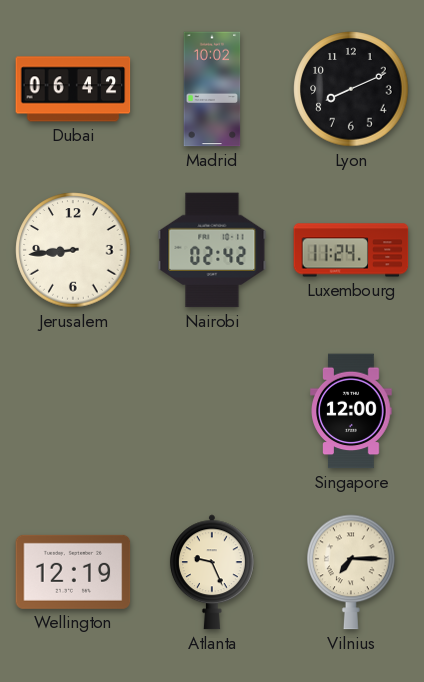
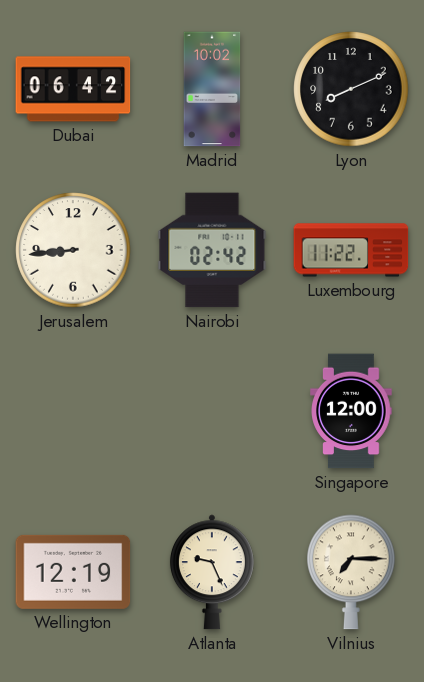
Luxembourg: 11:24 -> 11:22 (351, 250)
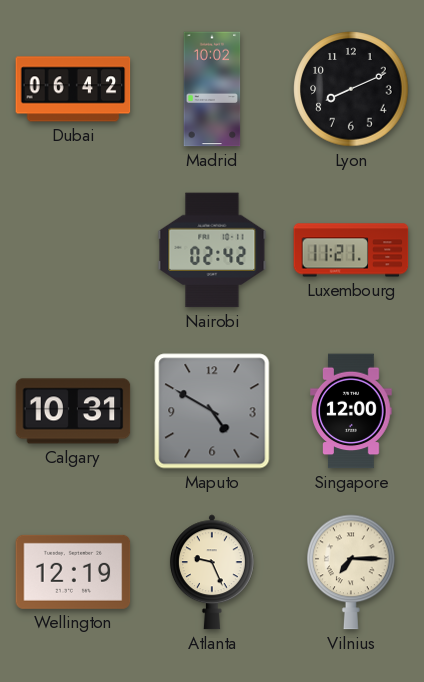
Jerusalem: 8:44 -> none (73, 250)
Luxembourg: 11:22 -> 11:21 (351, 250)
Calgary: none -> 10:31 (73, 411)
Maputo: none -> 4:50 (212, 411)
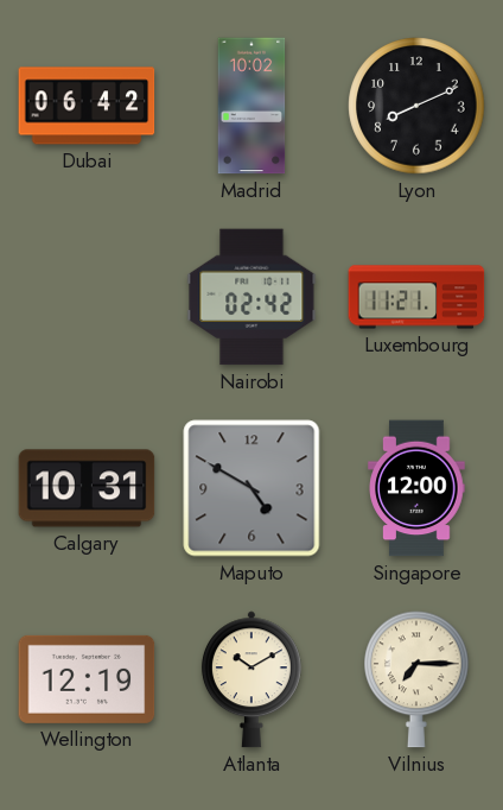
Atlanta: 9:26 -> 10:10 (251, 679)
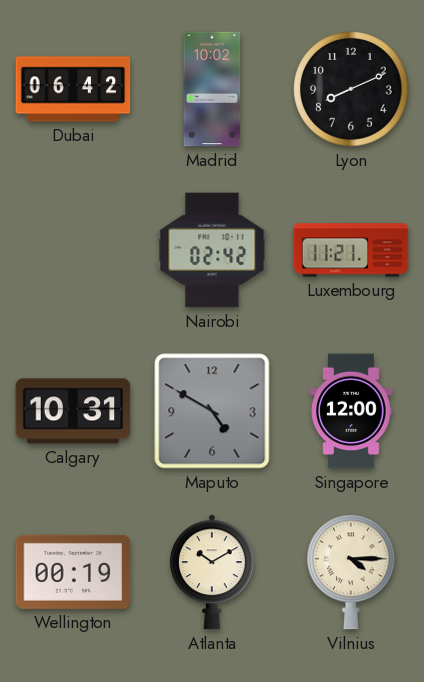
Wellington: 12:19 -> 00:19 (73, 572)
Vilnius: 7:15 -> 4:15 (351, 572)
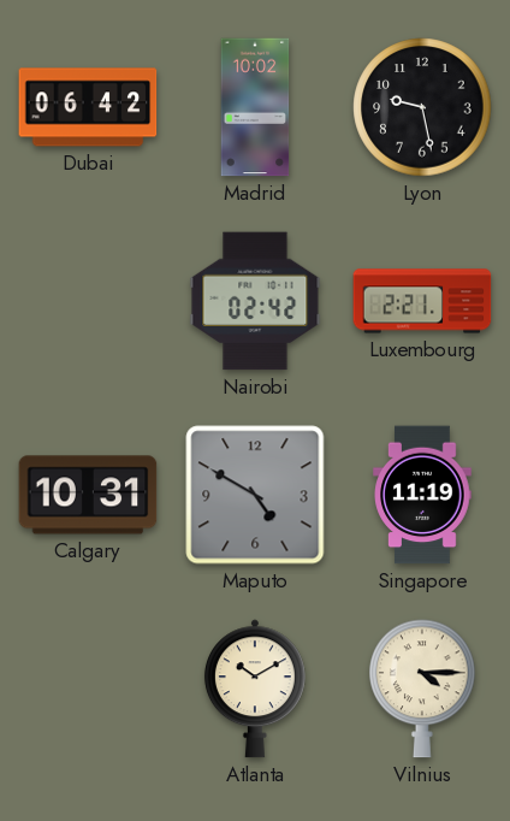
Lyon: 8:11 -> 9:28 (422, 107)
Luxembourg: 11:21 -> 2:21 (422, 301)
Singapore: 12:00 -> 11:19 (422, 495)
Wellington: 00:19 -> none (73, 572)
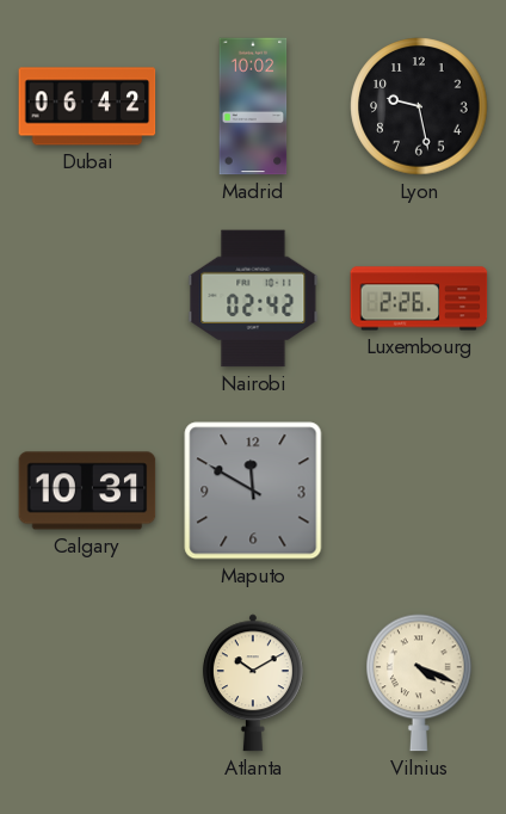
Luxembourg: 2:21 -> 2:26 (419, 298)
Maputo: 4:50 -> 11:50 (253, 491)
Singapore: 11:19 -> none (422, 495)
Vilnius: 4:15 -> 4:19 (419, 683)
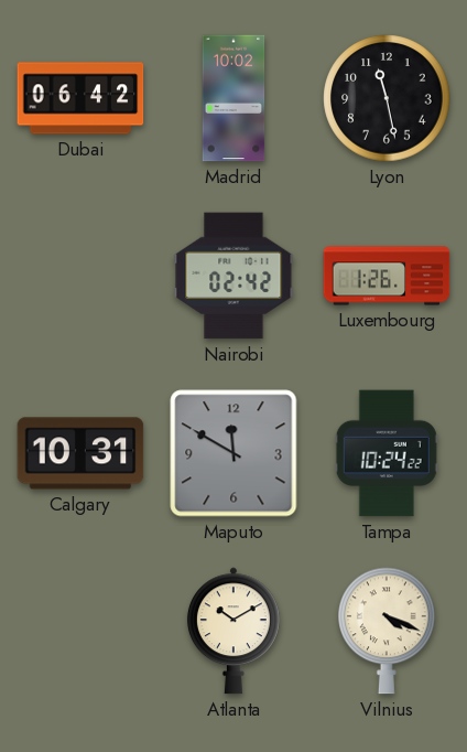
Lyon: 9:28 -> 11:28 (387, 98)
Luxembourg: 2:26 -> 1:26 (387, 276)
Tampa: none -> 10:24 (387, 453)
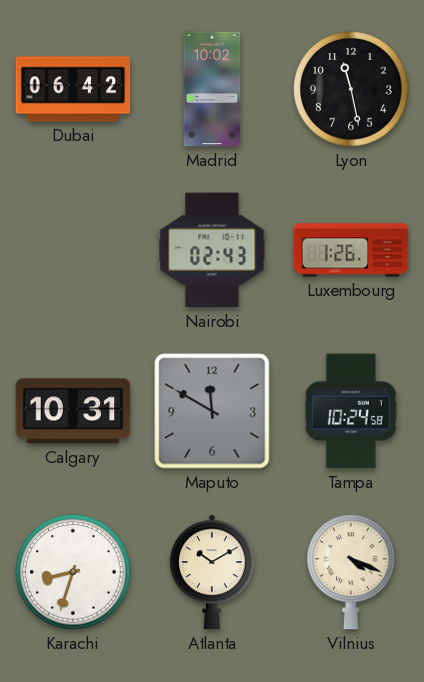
Nairobi: 02:42 -> 02:43 (212, 250)
Tampa: 10:24:22 -> 10:24:58 (351, 411)
Karachi: none -> 8:33 (73, 572)
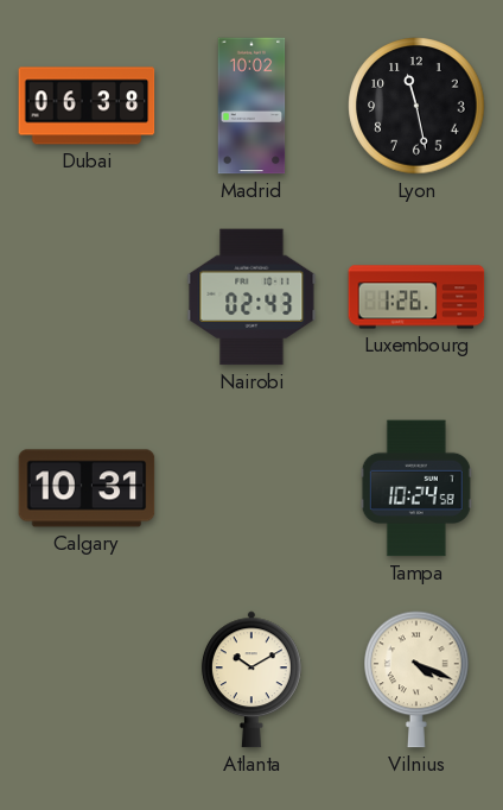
Dubai: 06:42 -> 06:38 (87, 106)
Maputo: 11:50 -> none (212, 411)
Karachi: 8:33 -> none (73, 572)
